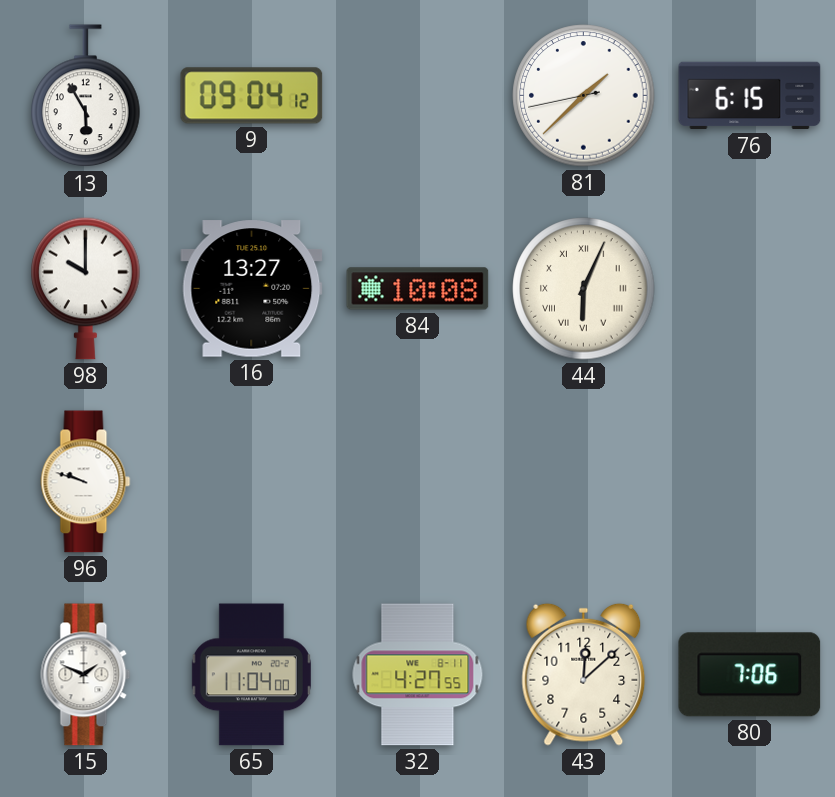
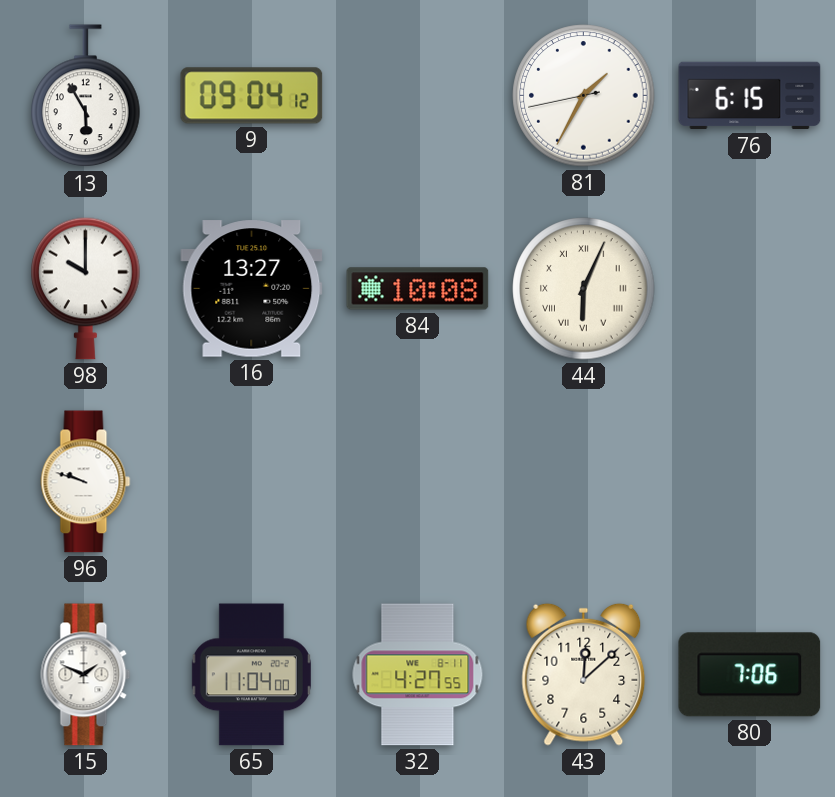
81: 1:37 -> 1:34 (584, 96)
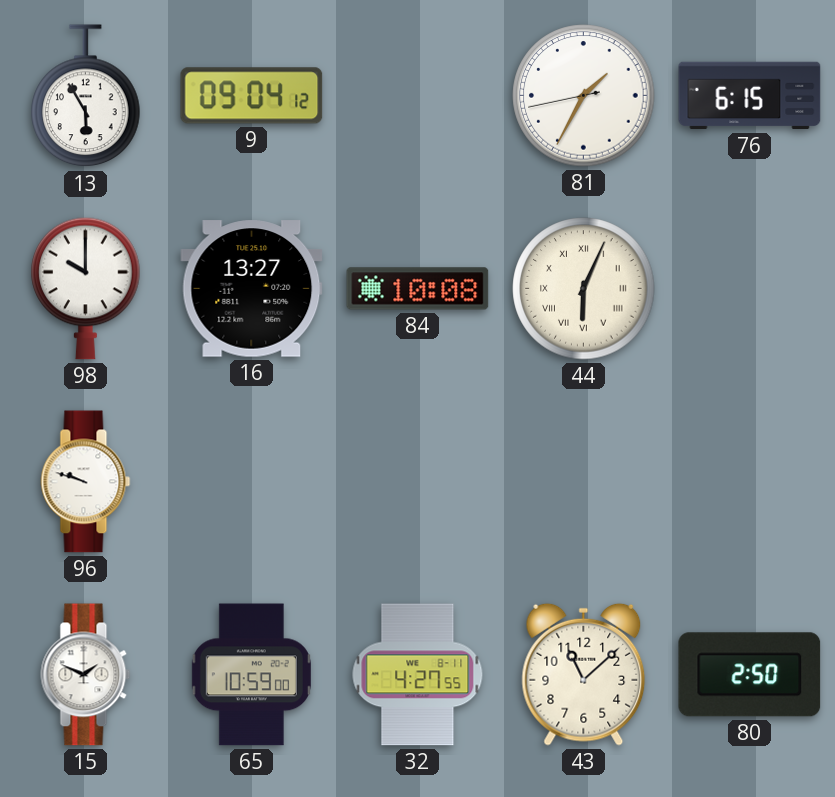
65: 11:04 -> 10:59 (251, 675)
43: 12:08 -> 11:08 (584, 674)
80: 7:06 -> 2:50 (750, 675)
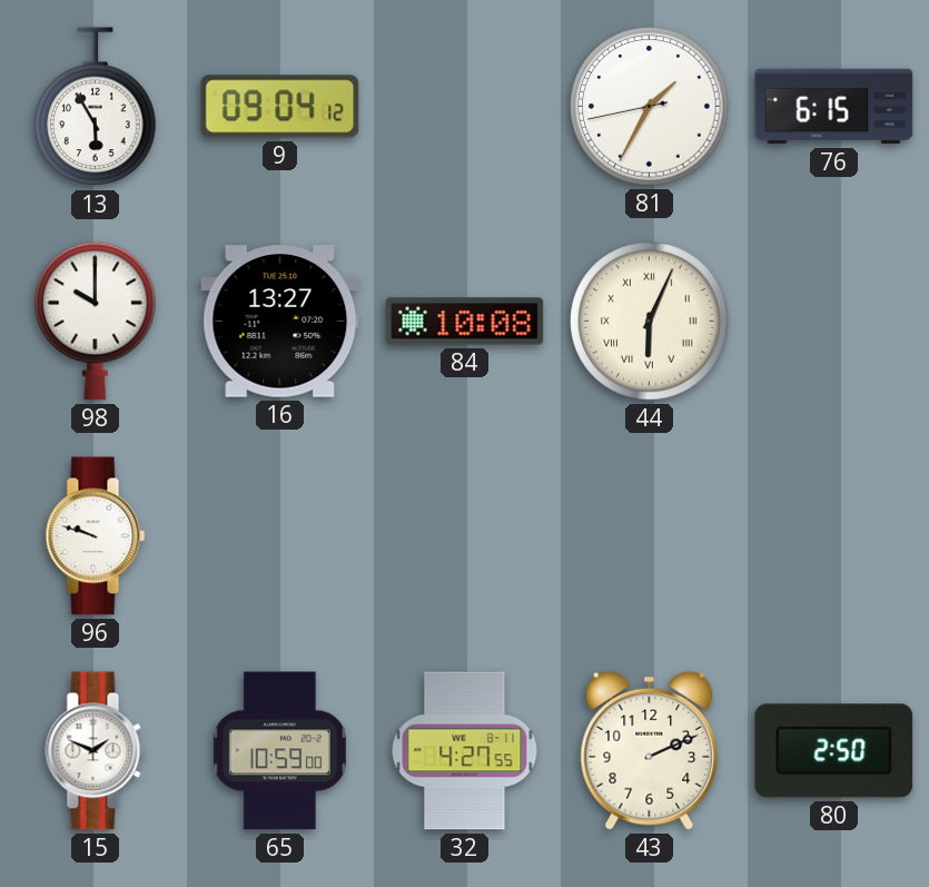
43: 11:08 -> 2:11 (650, 750)
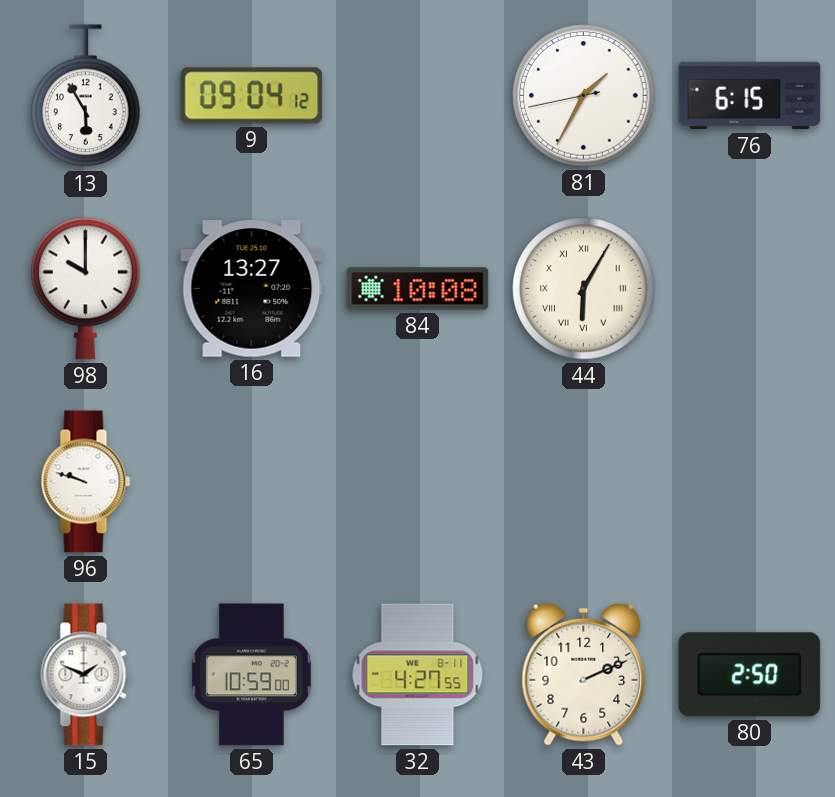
44: 6:04 -> 6:05 (584, 289)
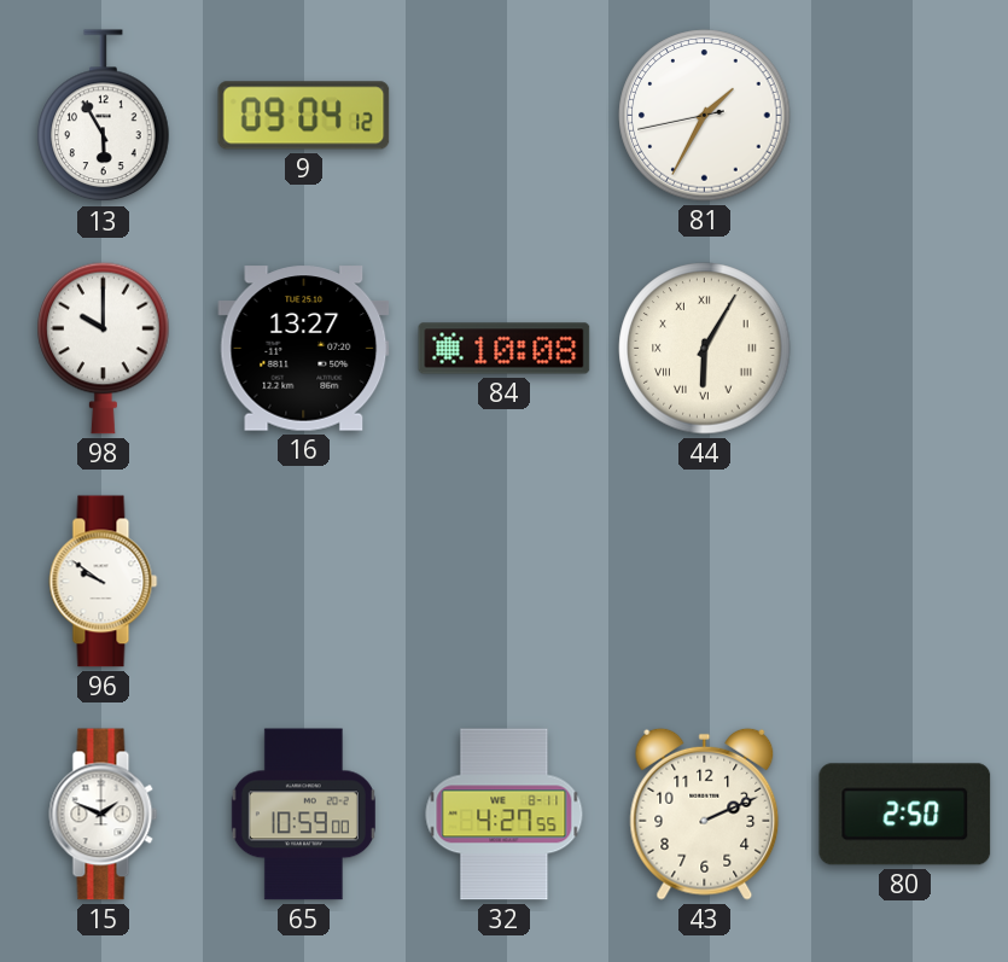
76: 6:15 -> none (750, 96)
96: 9:48 -> 9:51 (104, 582)
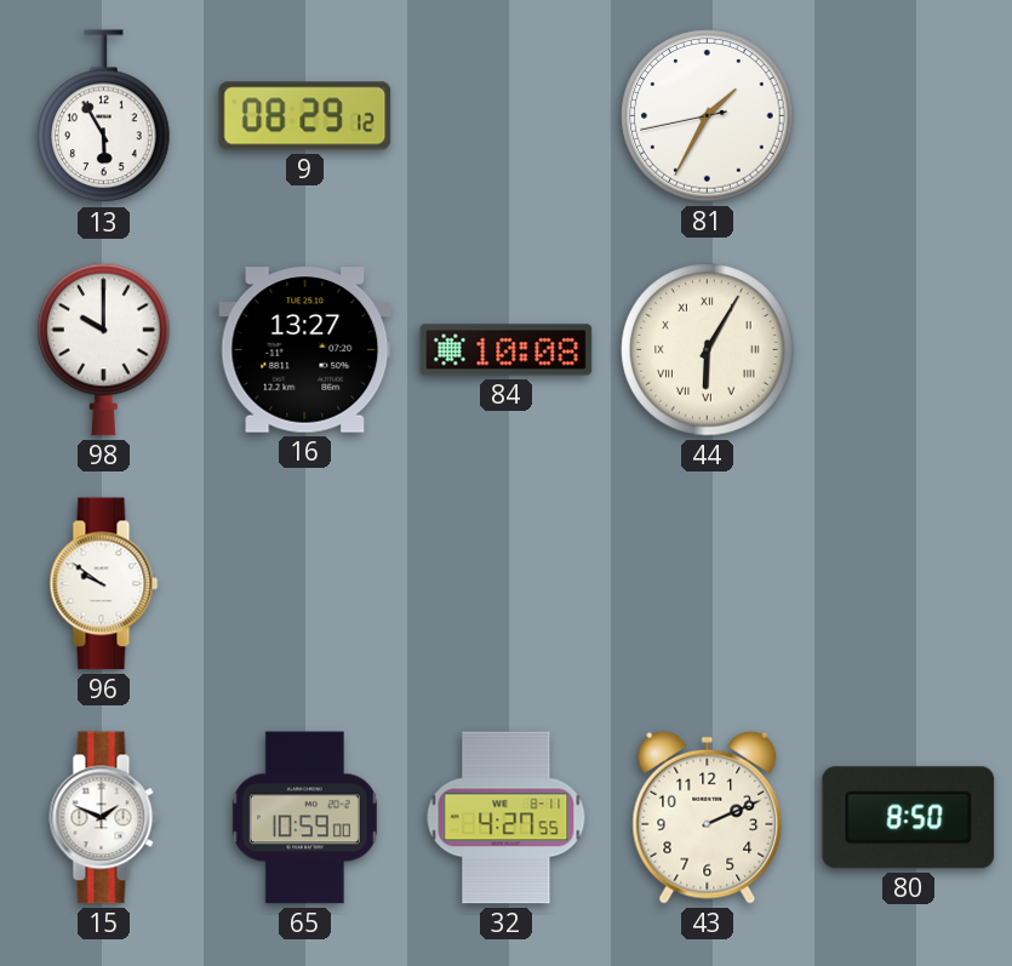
9: 09:04 -> 08:29 (305, 116)
80: 2:50 -> 8:50 (909, 818)
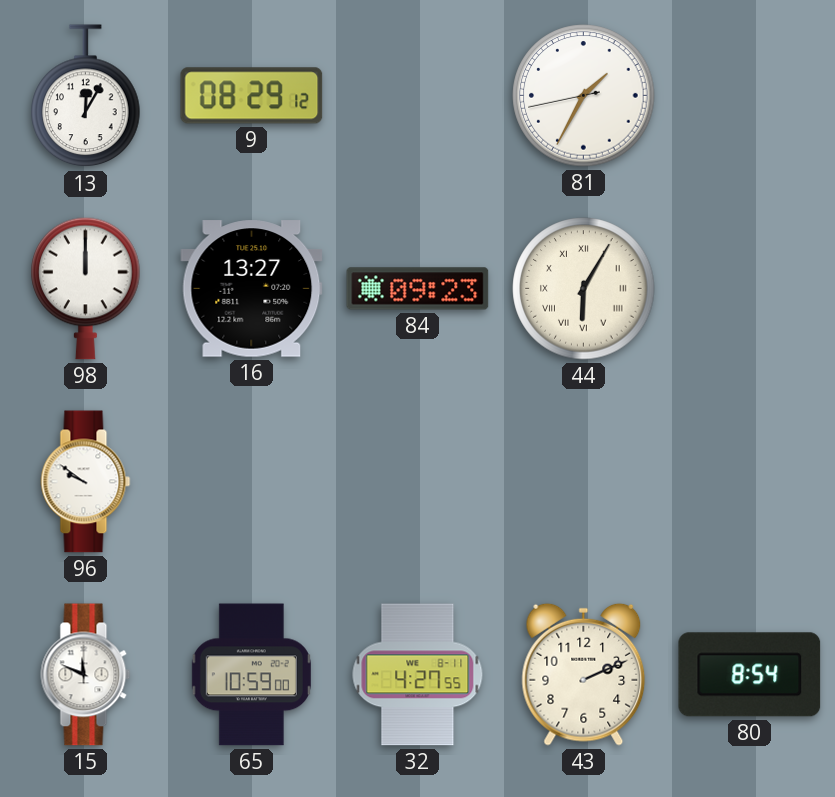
13: 5:55 -> 12:05 (86, 96)
98: 10:00 -> 12:00 (86, 288)
84: 10:08 -> 09:23 (418, 289)
15: 1:49 -> 11:49 (86, 675)
80: 8:50 -> 8:54 (750, 675)
